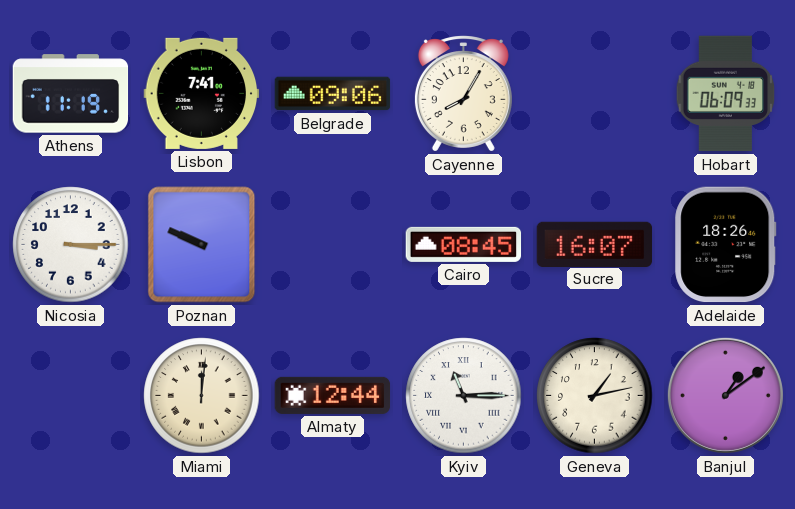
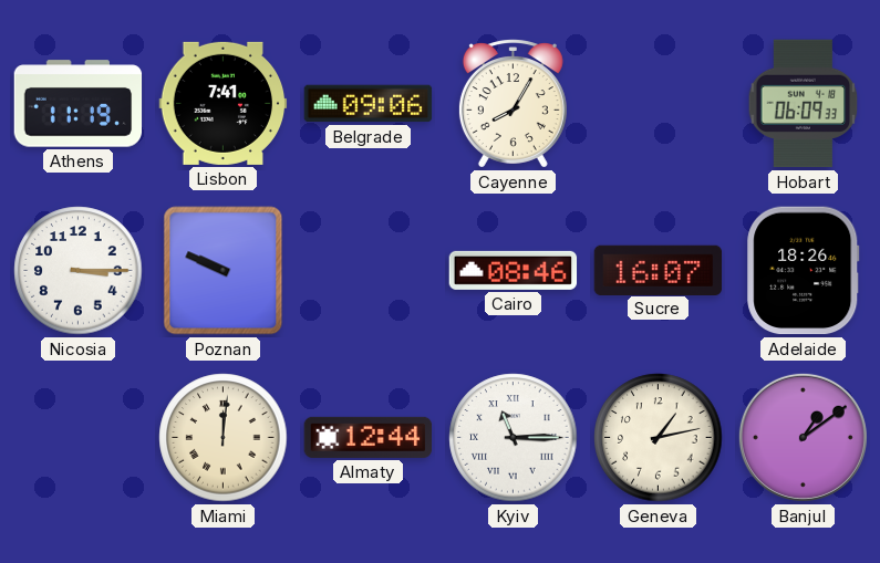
Cairo: 08:45 -> 08:46 (514, 270)
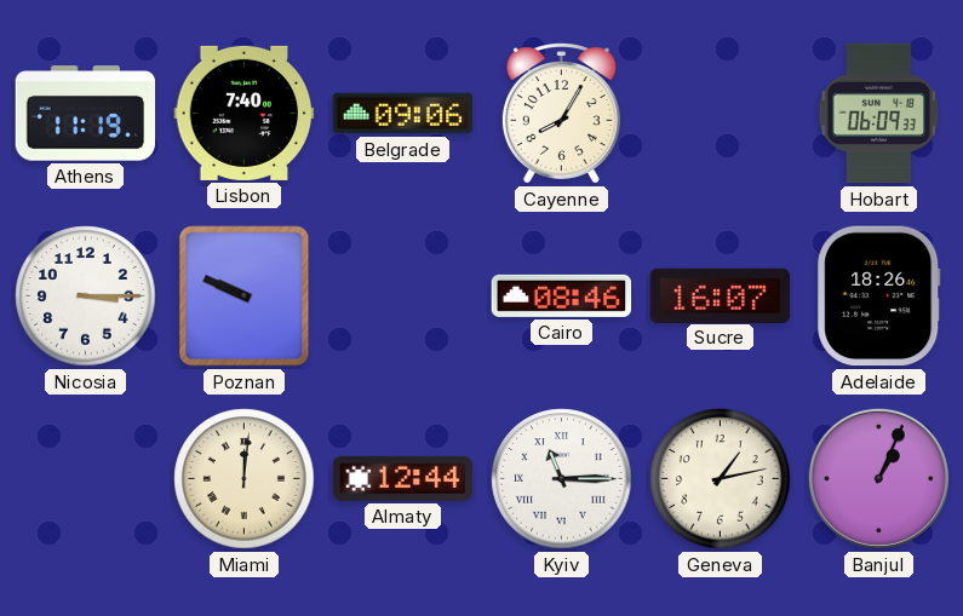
Lisbon: 7:41 -> 7:40 (245, 113)
Banjul: 1:09 -> 1:04 (878, 478)
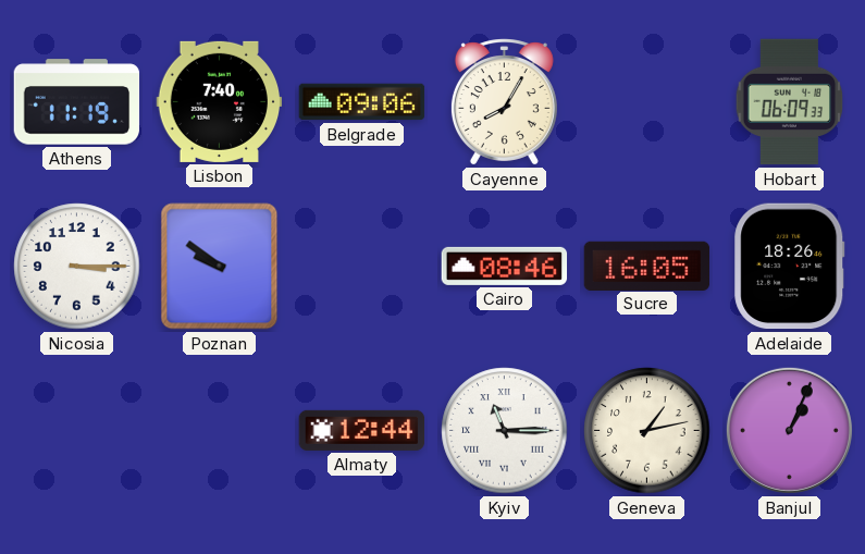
Poznan: 9:49 -> 9:51 (220, 267)
Sucre: 16:07 -> 16:05 (647, 266)
Miami: 12:01 -> none (245, 479)
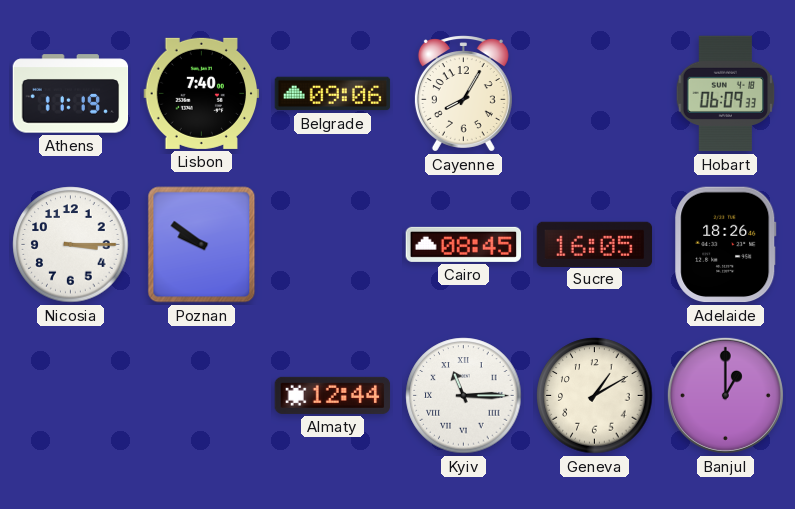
Cairo: 08:46 -> 08:45 (464, 244)
Geneva: 1:13 -> 1:10 (595, 396)
Banjul: 1:04 -> 1:00 (725, 395)
